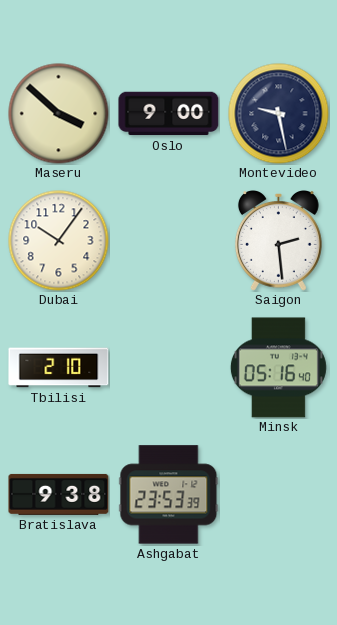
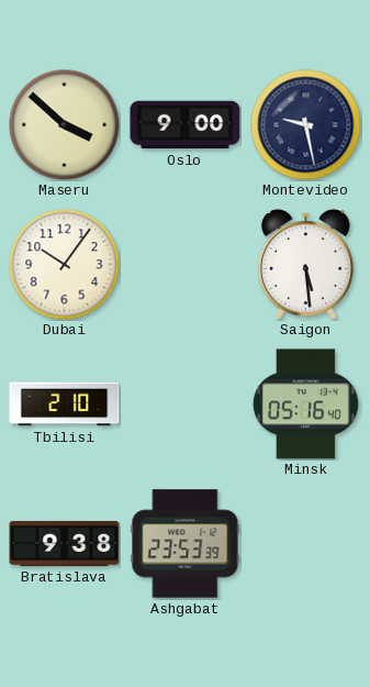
Saigon: 2:29 -> 5:29 (305, 265)
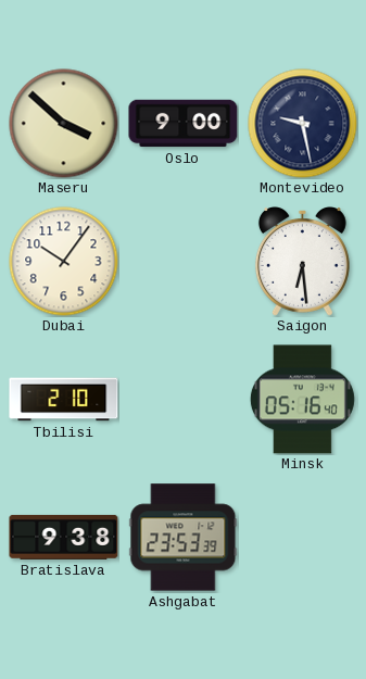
Saigon: 5:29 -> 6:29 (302, 262)
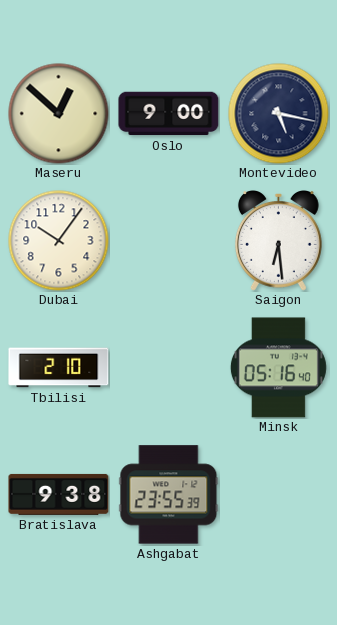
Maseru: 3:52 -> 12:52 (59, 114)
Montevideo: 9:28 -> 5:17 (279, 114)
Ashgabat: 23:53 -> 23:55 (169, 495)
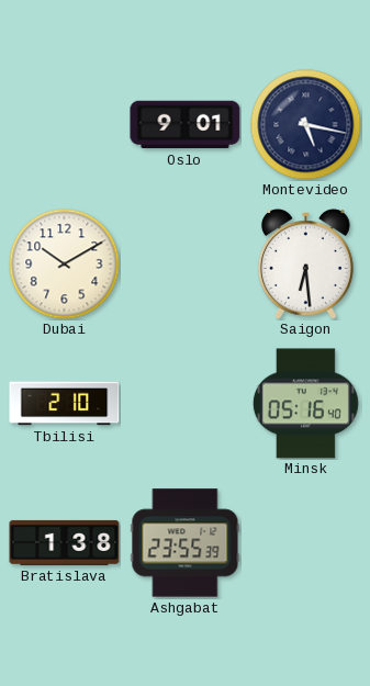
Maseru: 12:52 -> none (59, 114)
Oslo: 9:00 -> 9:01 (186, 125)
Dubai: 10:06 -> 10:10 (65, 265)
Bratislava: 9:38 -> 1:38 (65, 542)
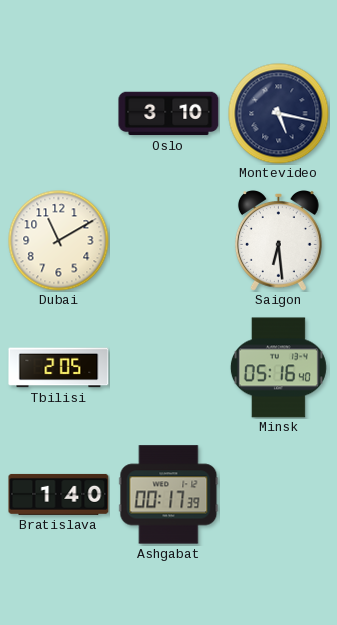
Oslo: 9:01 -> 3:10 (169, 114)
Dubai: 10:10 -> 11:10 (59, 241)
Tbilisi: 2:10 -> 2:05 (59, 368)
Bratislava: 1:38 -> 1:40 (59, 494)
Ashgabat: 23:55 -> 00:17 (169, 495)
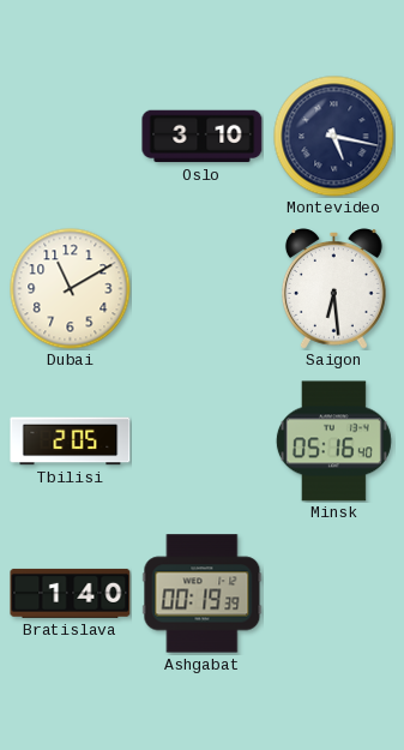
Ashgabat: 00:17 -> 00:19 (203, 594)
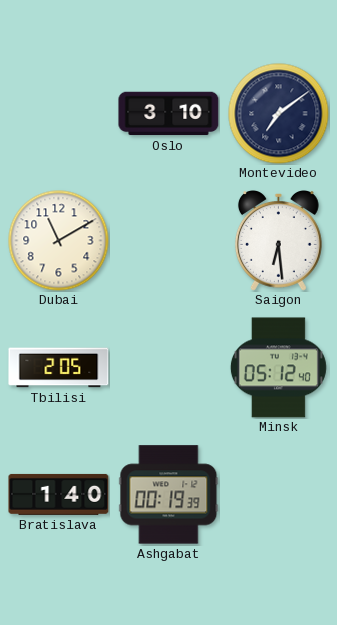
Montevideo: 5:17 -> 7:09 (279, 114)
Minsk: 05:16 -> 05:12 (278, 368)
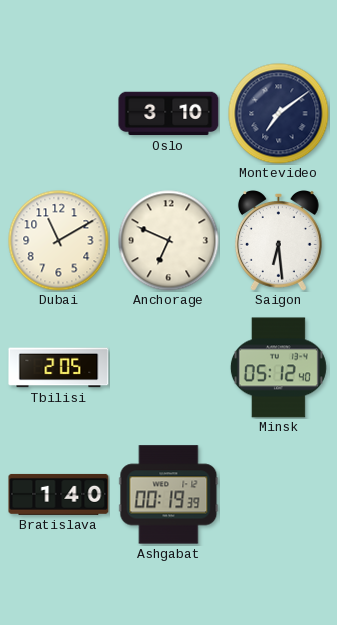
Anchorage: none -> 6:49 (169, 241)
